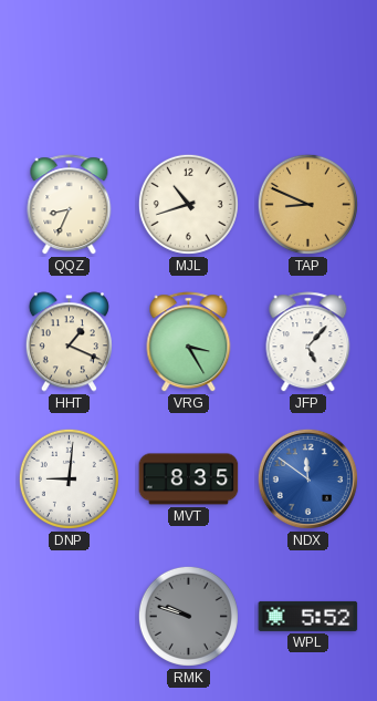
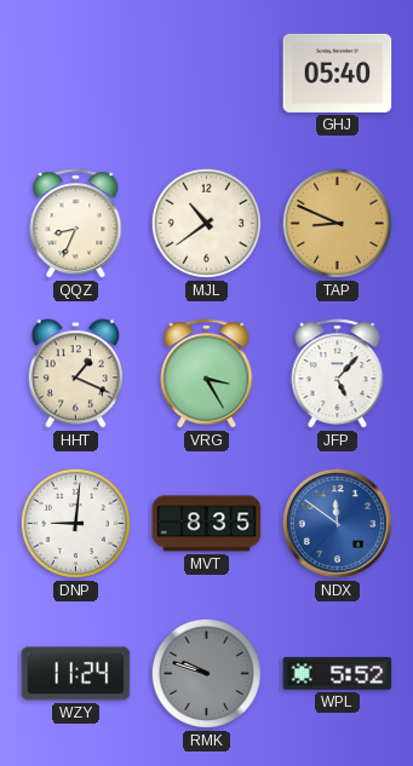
GHJ: none -> 05:40 (338, 73)
MJL: 10:42 -> 10:39 (206, 223)
WZY: none -> 11:24 (76, 674)
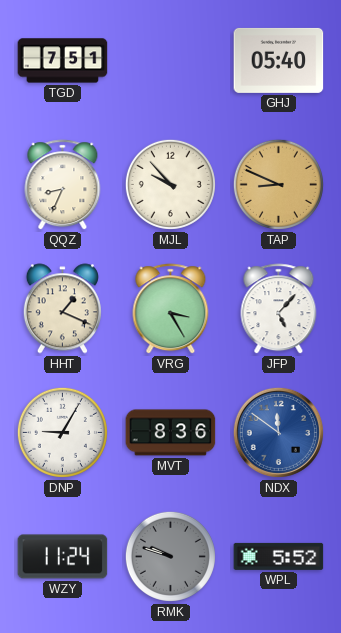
TGD: none -> 7:51 (63, 61)
MJL: 10:39 -> 9:53 (170, 184)
DNP: 9:01 -> 9:05 (62, 432)
MVT: 8:35 -> 8:36 (171, 433)
